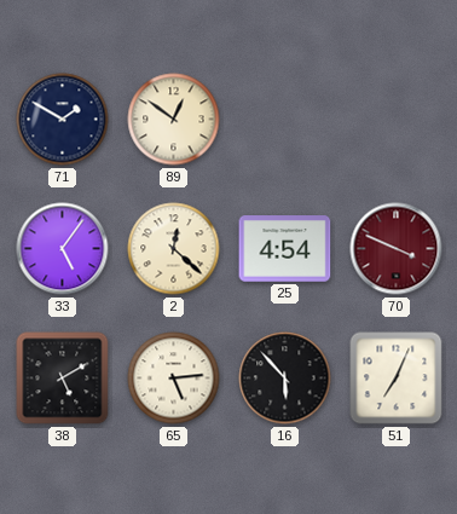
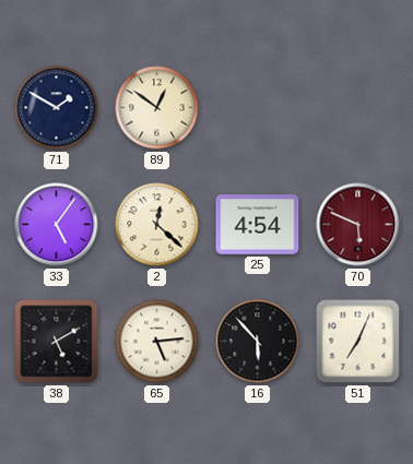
70: 3:49 -> 5:49 (358, 225)
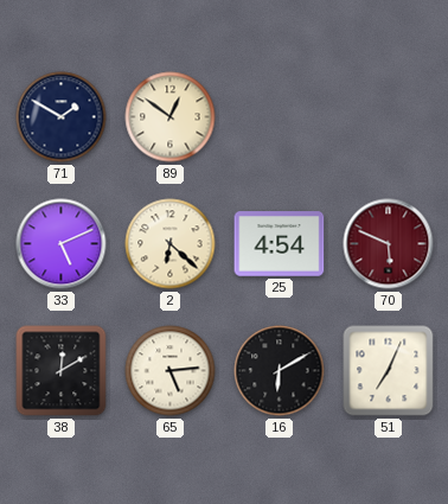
33: 5:06 -> 5:11 (62, 244)
2: 12:22 -> 6:22 (171, 244)
38: 5:10 -> 12:10 (62, 371)
16: 5:53 -> 6:10 (280, 371)
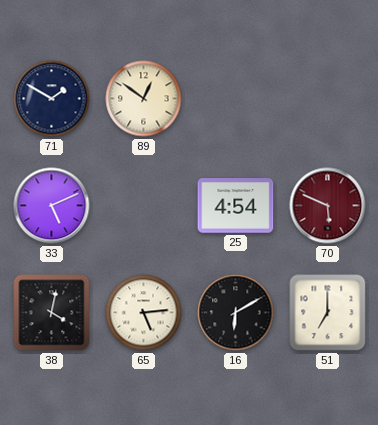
2: 6:22 -> none (171, 244)
38: 12:10 -> 4:02 (52, 313)
51: 7:04 -> 7:00 (328, 313)
